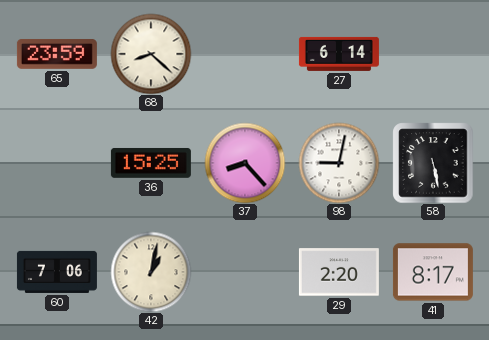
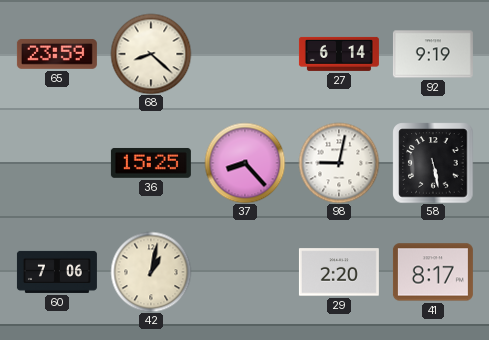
92: none -> 9:19 (433, 54)
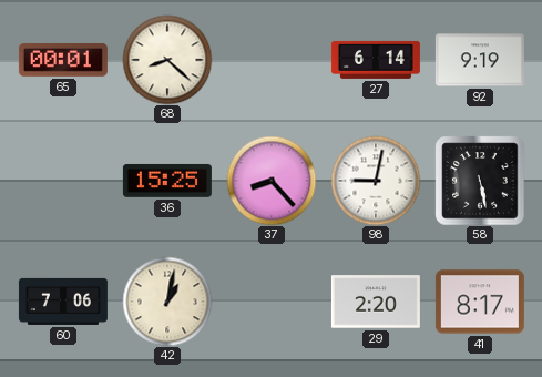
65: 23:59 -> 00:01 (63, 60)
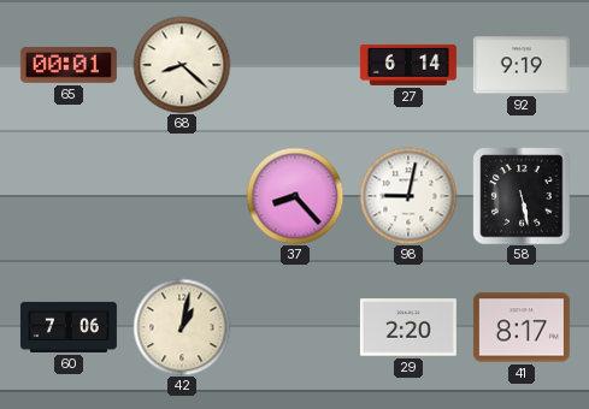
36: 15:25 -> none (167, 181)
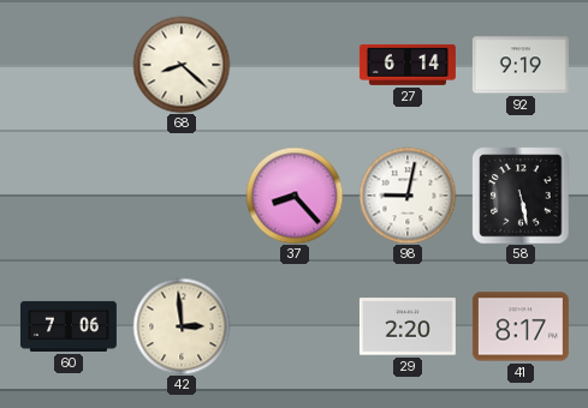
65: 00:01 -> none (69, 65)
42: 1:02 -> 2:59 (182, 326)
